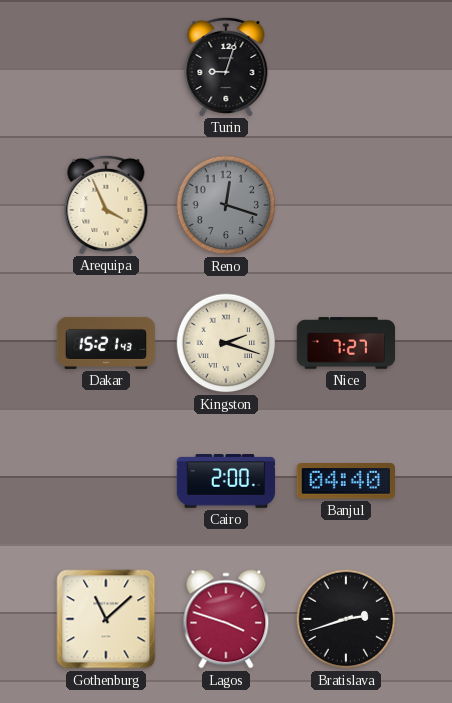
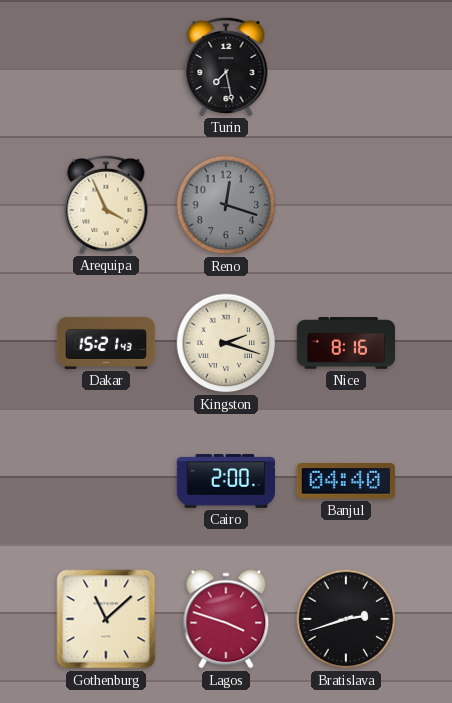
Turin: 9:03 -> 7:28 (226, 66)
Nice: 7:27 -> 8:16 (346, 343)
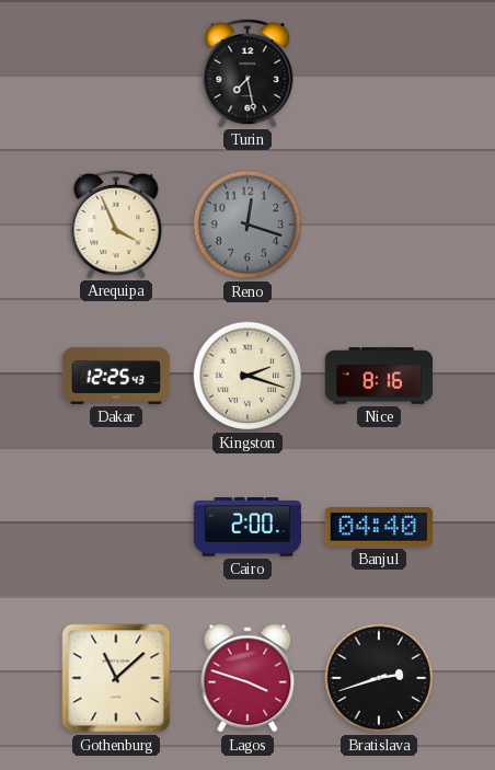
Dakar: 15:21 -> 12:25 (116, 376)
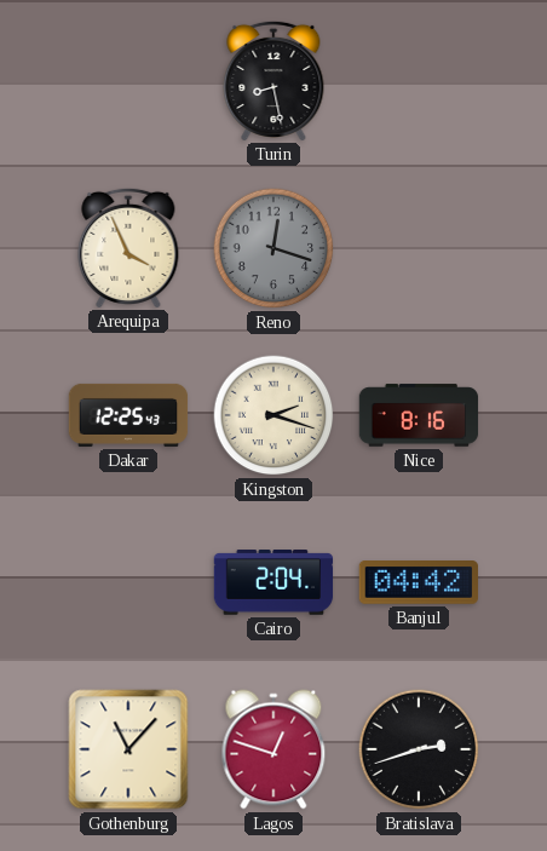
Turin: 7:28 -> 8:28 (273, 80)
Cairo: 2:00 -> 2:04 (273, 582)
Banjul: 04:40 -> 04:42 (418, 582)
Gothenburg: 11:08 -> 11:07 (128, 749)
Lagos: 3:48 -> 12:48 (273, 749)
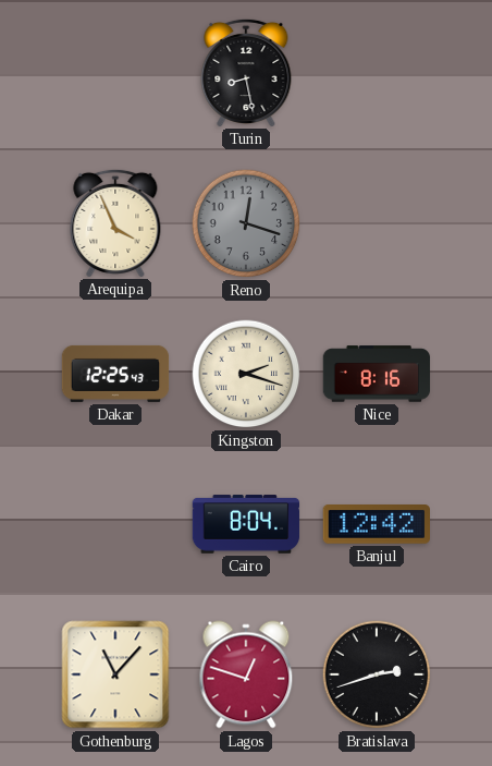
Cairo: 2:04 -> 8:04 (246, 524)
Banjul: 04:42 -> 12:42 (376, 524)
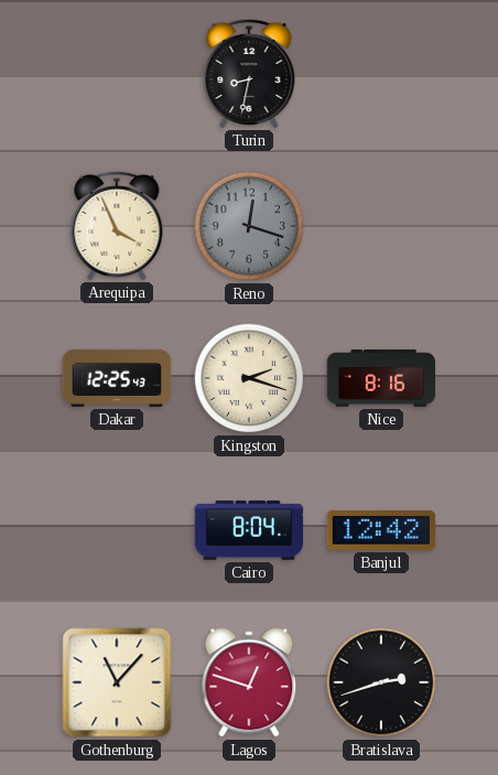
Turin: 8:28 -> 8:32 (249, 73)
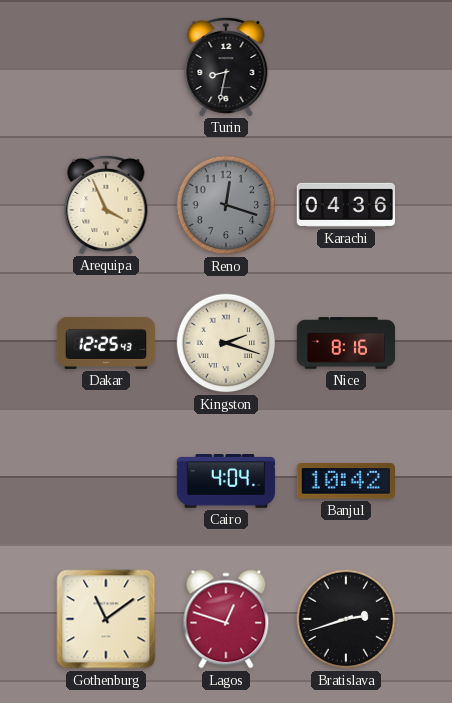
Karachi: none -> 04:36 (345, 205)
Cairo: 8:04 -> 4:04 (226, 481)
Banjul: 12:42 -> 10:42 (345, 481)
Gothenburg: 11:07 -> 11:09 (106, 619)
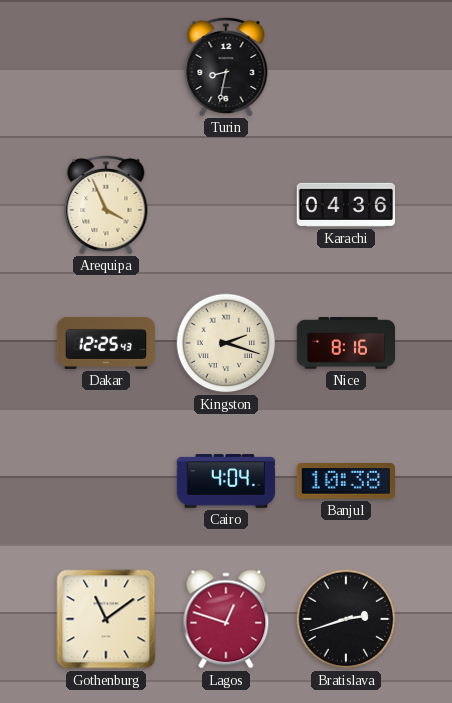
Reno: 12:18 -> none (226, 205)
Banjul: 10:42 -> 10:38 (345, 481)
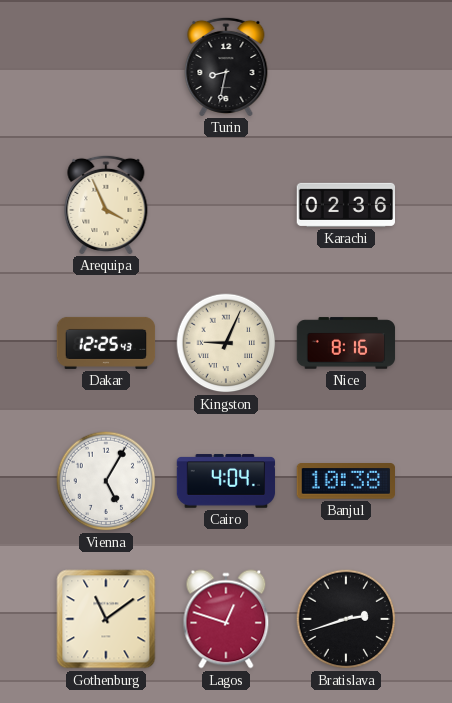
Karachi: 04:36 -> 02:36 (345, 205)
Kingston: 2:18 -> 9:04 (226, 343)
Vienna: none -> 5:05 (106, 481)
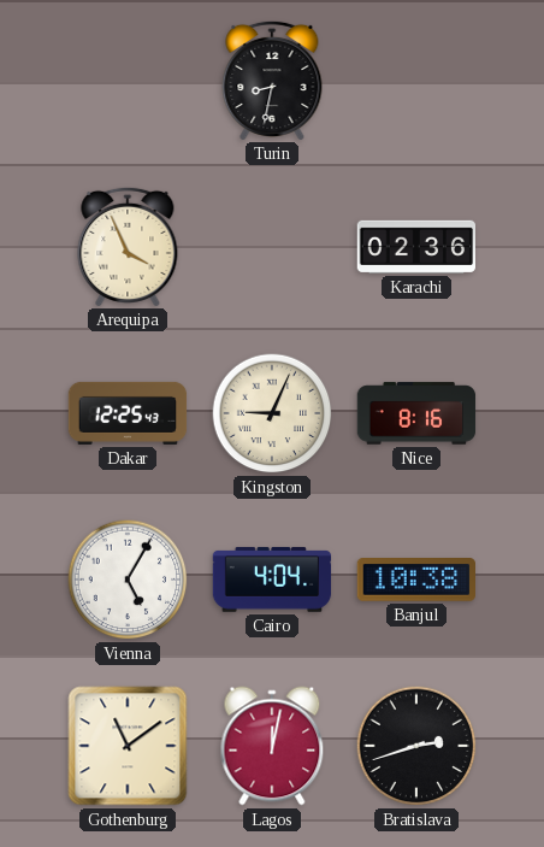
Lagos: 12:48 -> 12:02 (272, 746)
